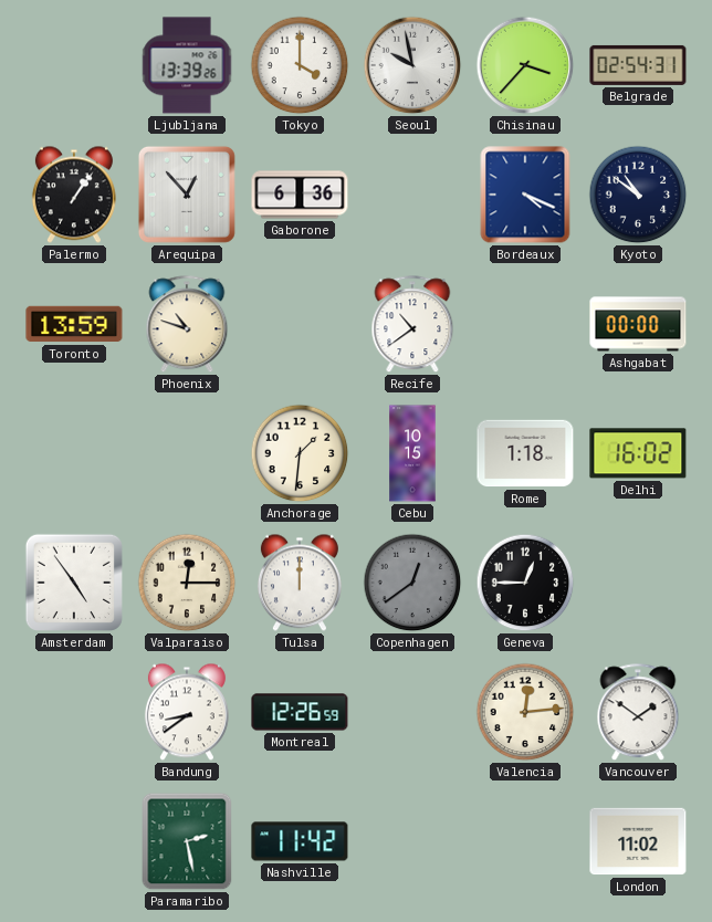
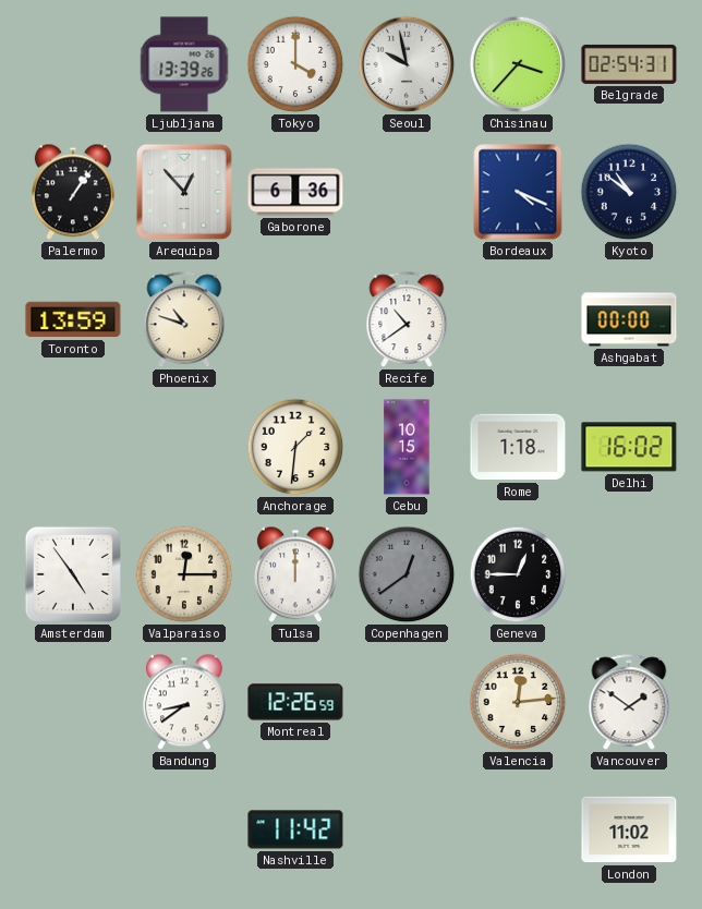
Paramaribo: 2:28 -> none (187, 841)
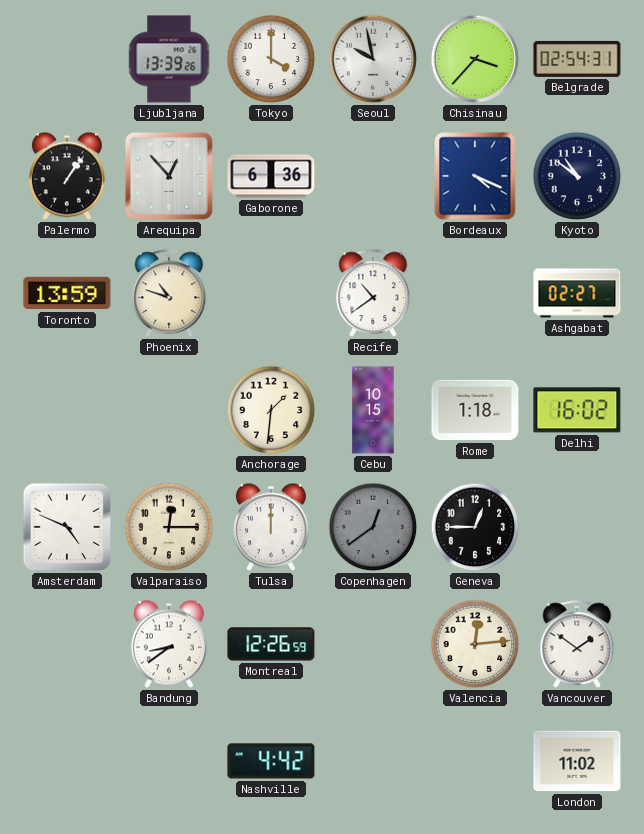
Ashgabat: 00:00 -> 02:27 (577, 293)
Amsterdam: 4:54 -> 4:49 (67, 527)
Nashville: 11:42 -> 4:42 (271, 761)
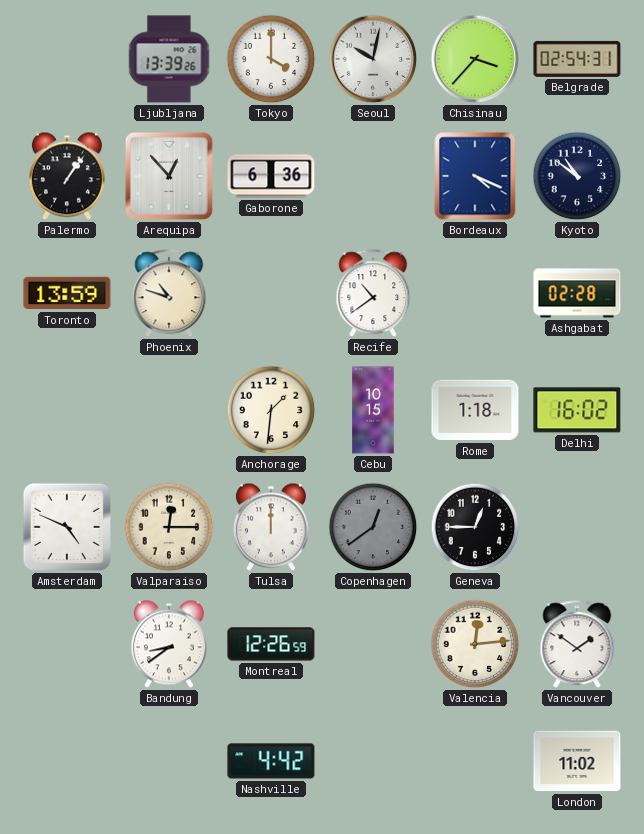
Seoul: 9:58 -> 10:02 (373, 59)
Ashgabat: 02:27 -> 02:28 (577, 293)
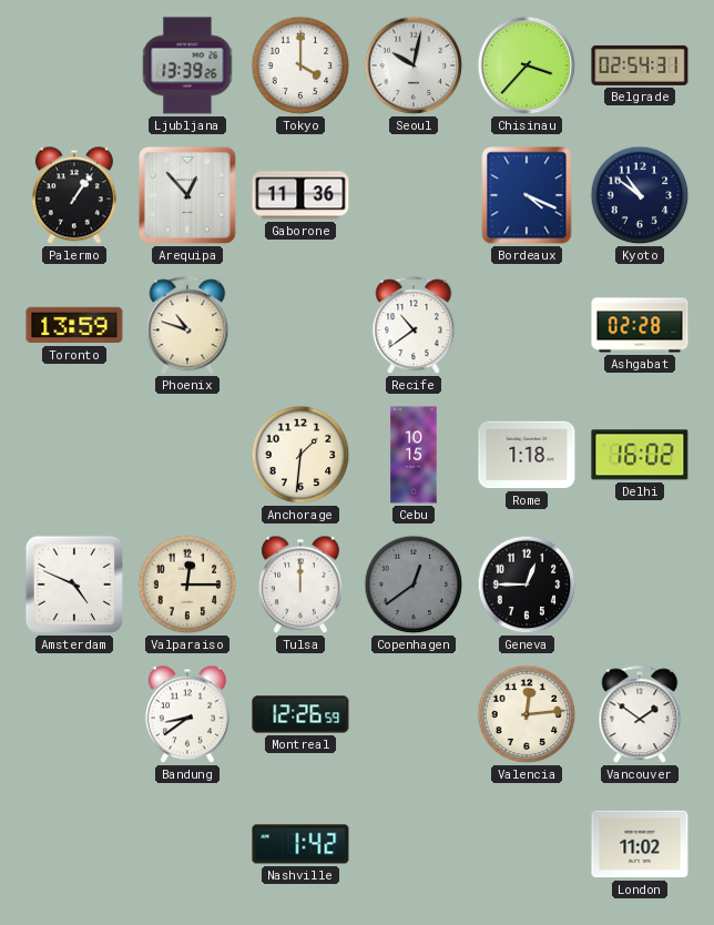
Gaborone: 6:36 -> 11:36 (300, 195)
Nashville: 4:42 -> 1:42 (300, 844)
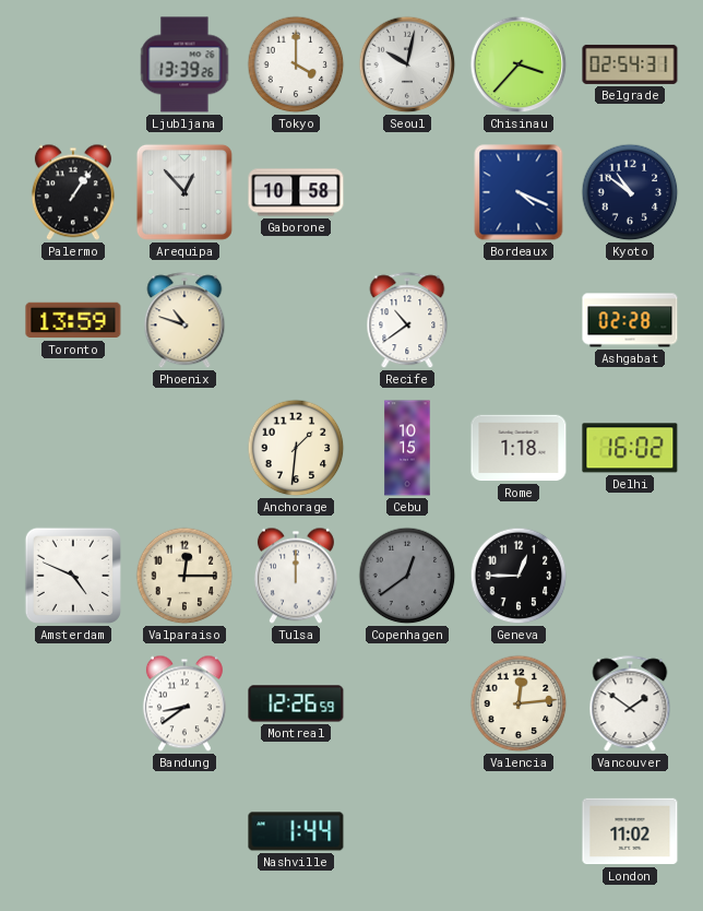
Gaborone: 11:36 -> 10:58 (296, 192)
Nashville: 1:42 -> 1:44 (296, 831)
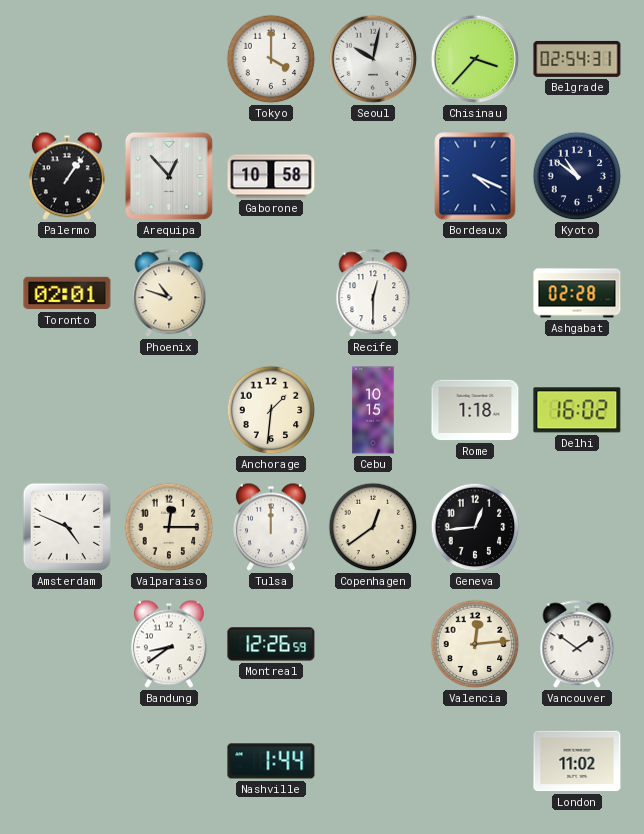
Ljubljana: 13:39 -> none (184, 64)
Toronto: 13:59 -> 02:01 (67, 293)
Recife: 10:39 -> 12:30 (373, 294)
Copenhagen dial: grey -> cream (373, 527)
Geneva: 12:45 -> 12:44 (475, 527)
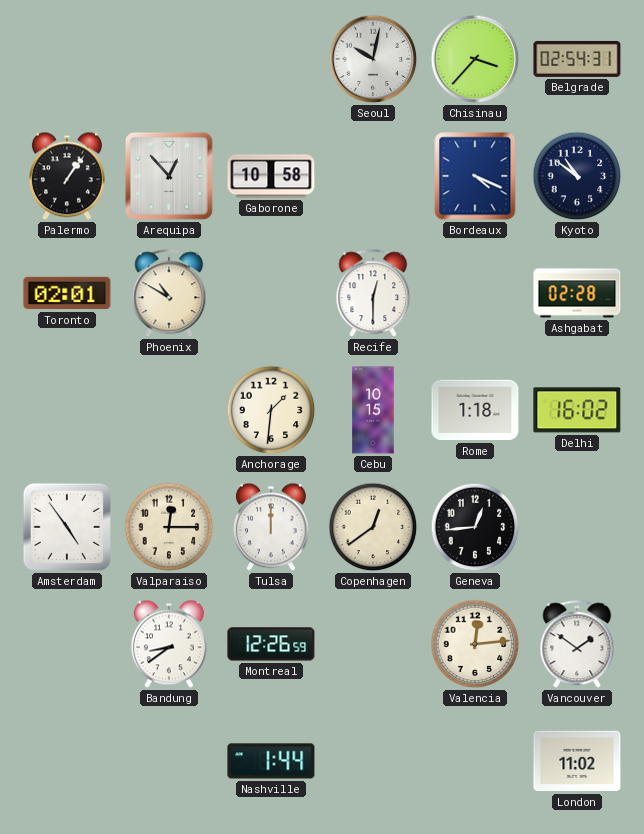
Tokyo: 4:00 -> none (271, 59)
Phoenix: 10:48 -> 10:50 (169, 294)
Amsterdam: 4:49 -> 4:54 (67, 527)
